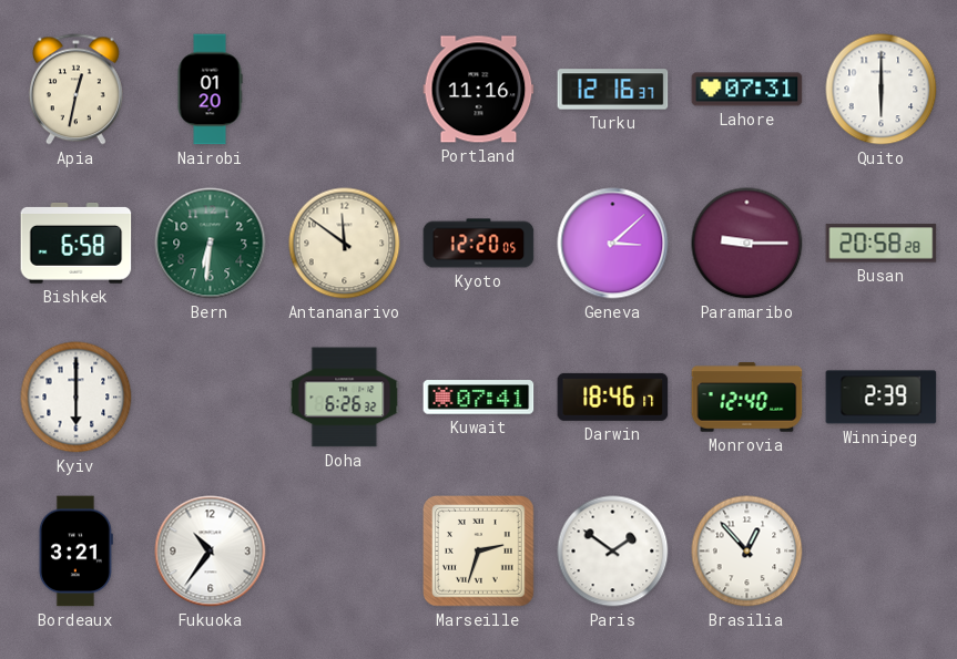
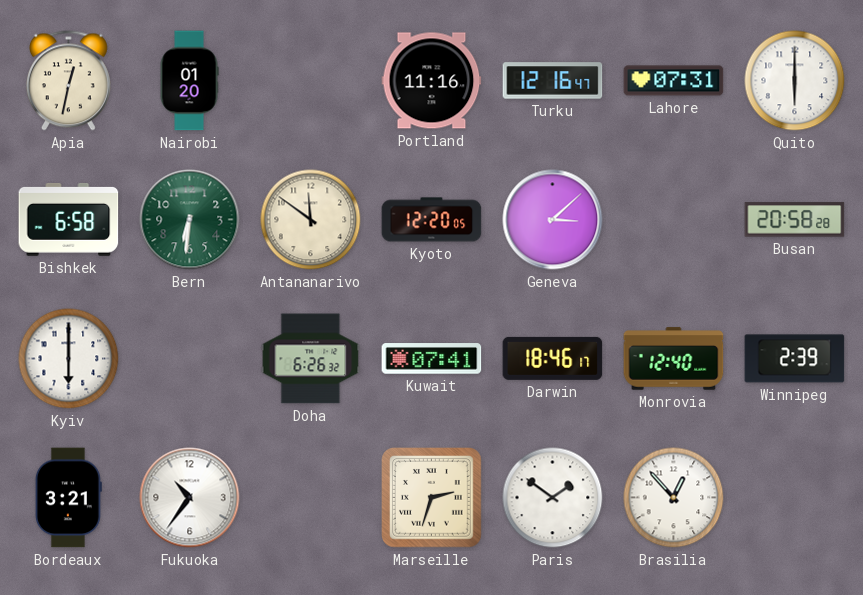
Turku: 12:16:37 -> 12:16:47 (553, 81)
Paramaribo: 9:15 -> none (747, 244)
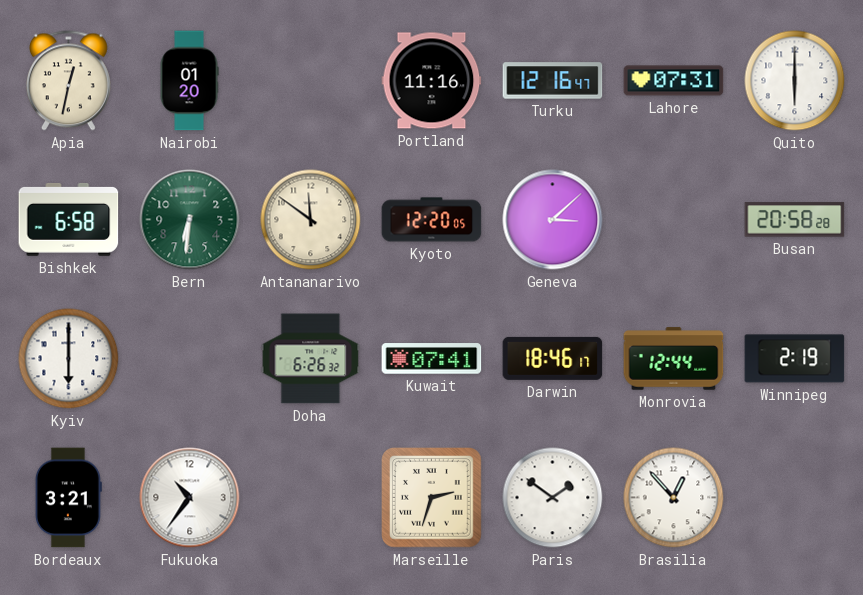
Monrovia: 12:40 -> 12:44 (674, 359)
Winnipeg: 2:39 -> 2:19 (795, 359)
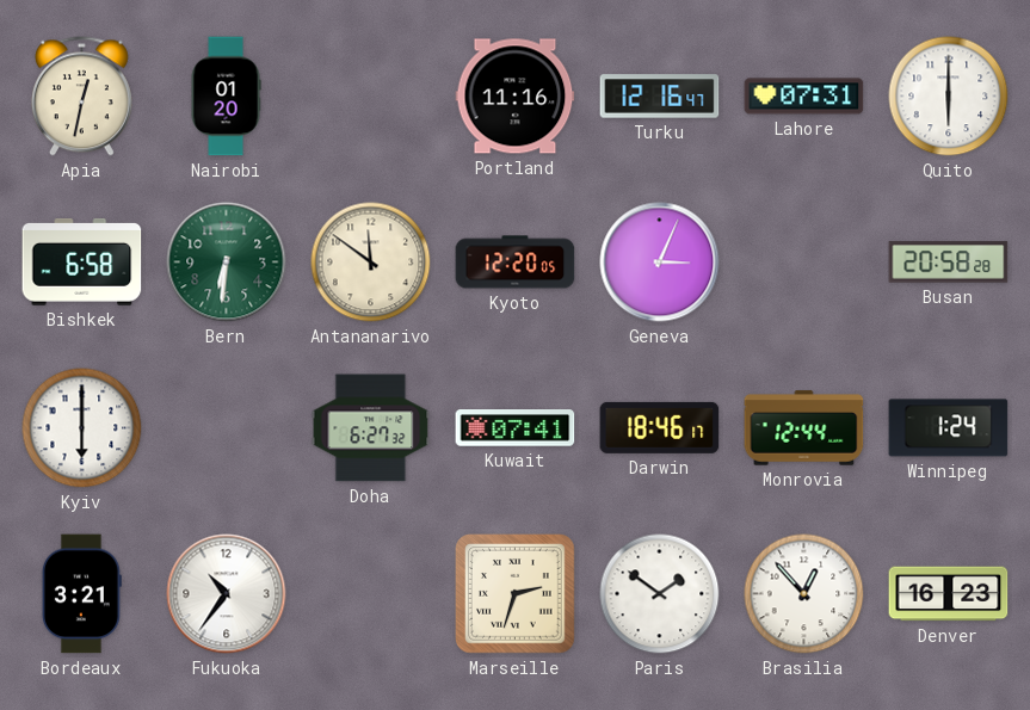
Geneva: 3:08 -> 3:04 (660, 263)
Doha: 6:26 -> 6:27 (371, 428)
Winnipeg: 2:19 -> 1:24 (949, 428)
Denver: none -> 16:23 (949, 594)
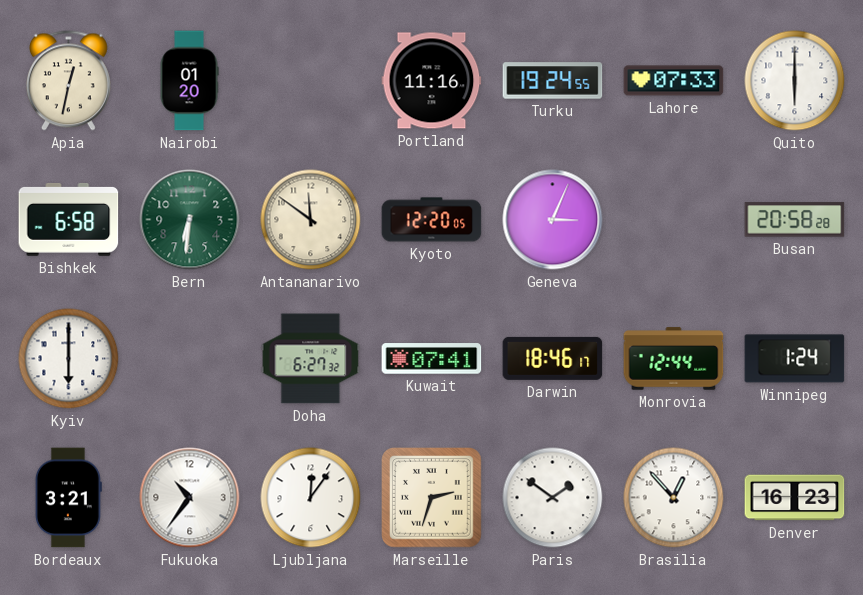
Turku: 12:16 -> 19:24 (553, 81)
Lahore: 07:31 -> 07:33 (674, 81)
Ljubljana: none -> 12:06 (311, 498)
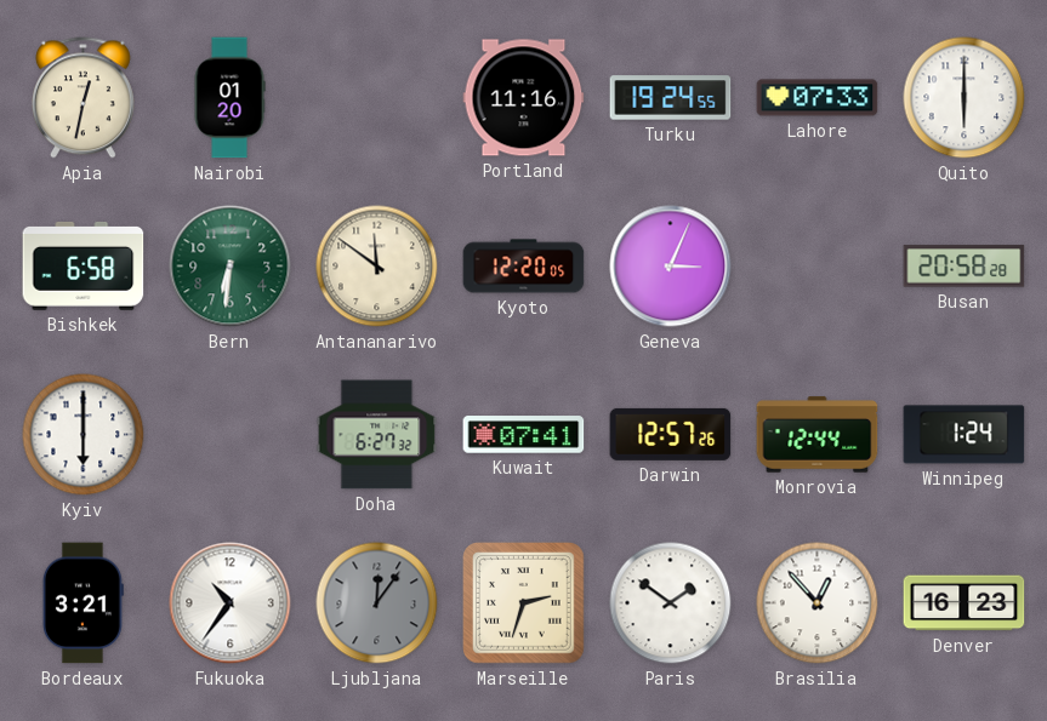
Darwin: 18:46 -> 12:57 (671, 434)
Ljubljana dial: white -> grey (377, 603)
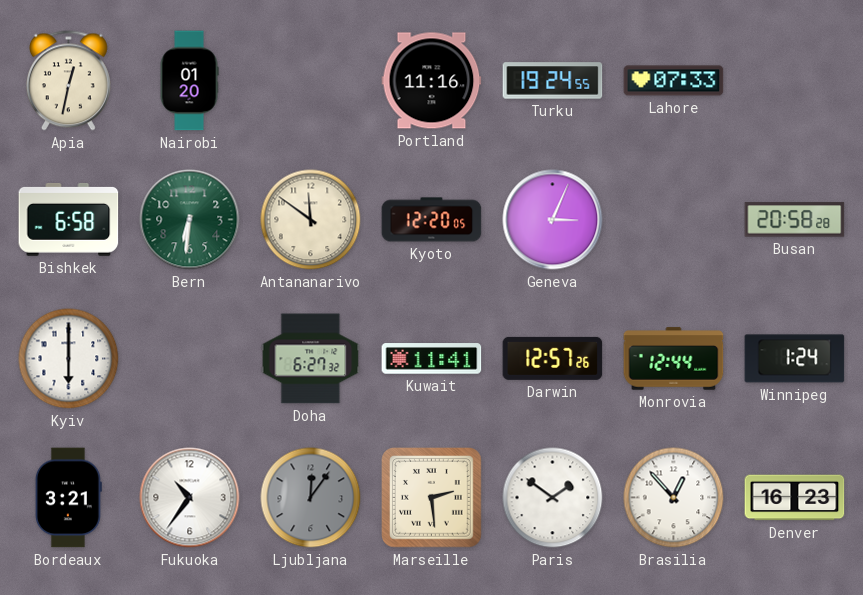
Quito: 6:00 -> none (965, 98)
Kuwait: 07:41 -> 11:41 (432, 359)
Marseille: 2:33 -> 2:29 (432, 498)
